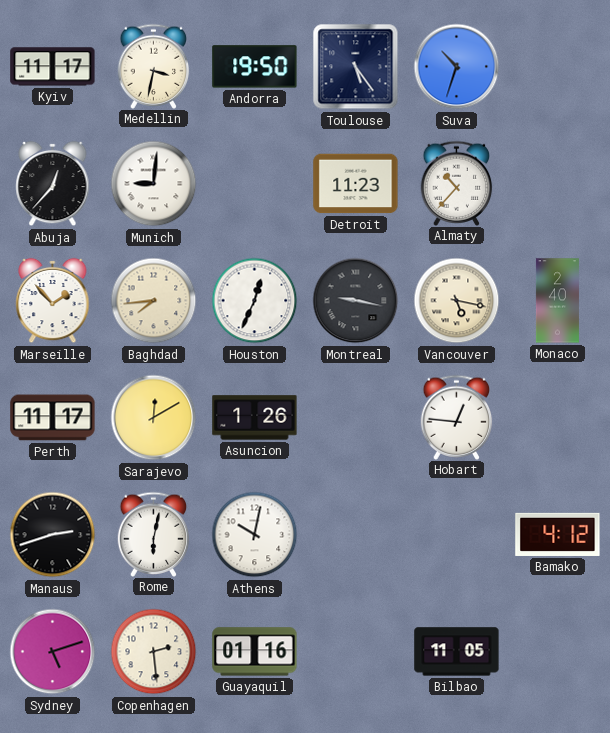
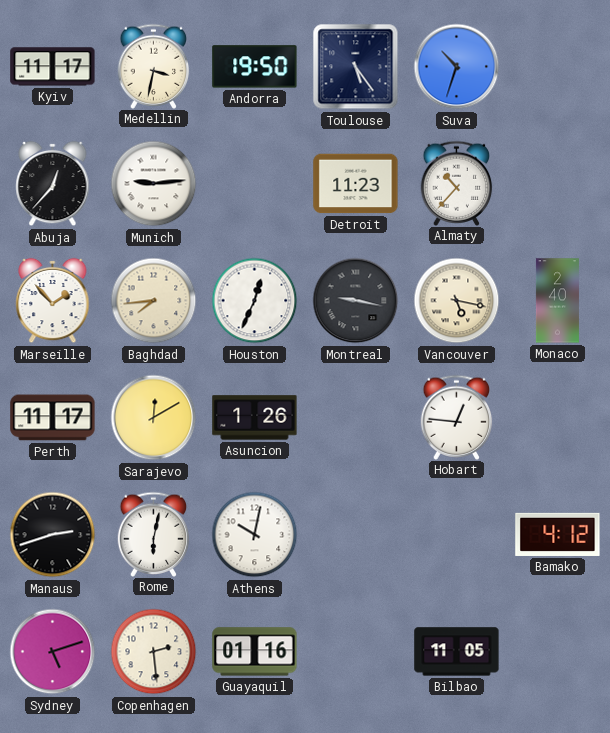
Munich: 9:01 -> 9:14 (154, 184)
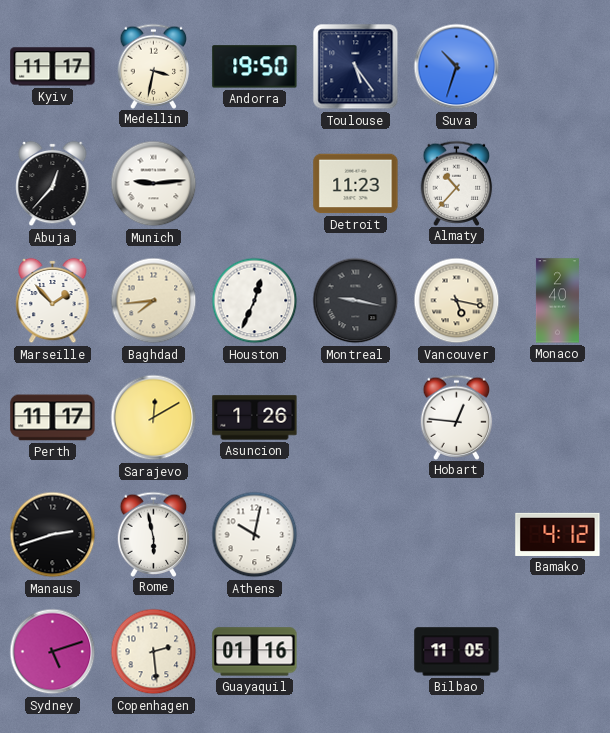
Rome: 6:02 -> 5:58 (154, 534)
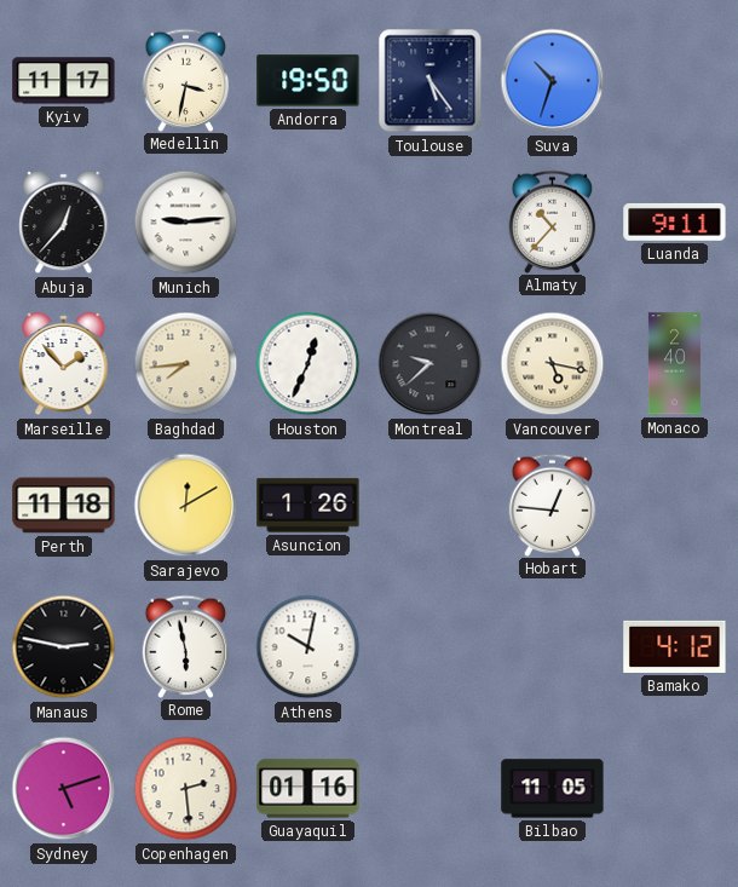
Detroit: 11:23 -> none (356, 184)
Luanda: none -> 9:11 (675, 221)
Montreal: 9:17 -> 9:38 (431, 364)
Perth: 11:17 -> 11:18 (64, 506)
Manaus: 2:42 -> 2:47 (64, 647)
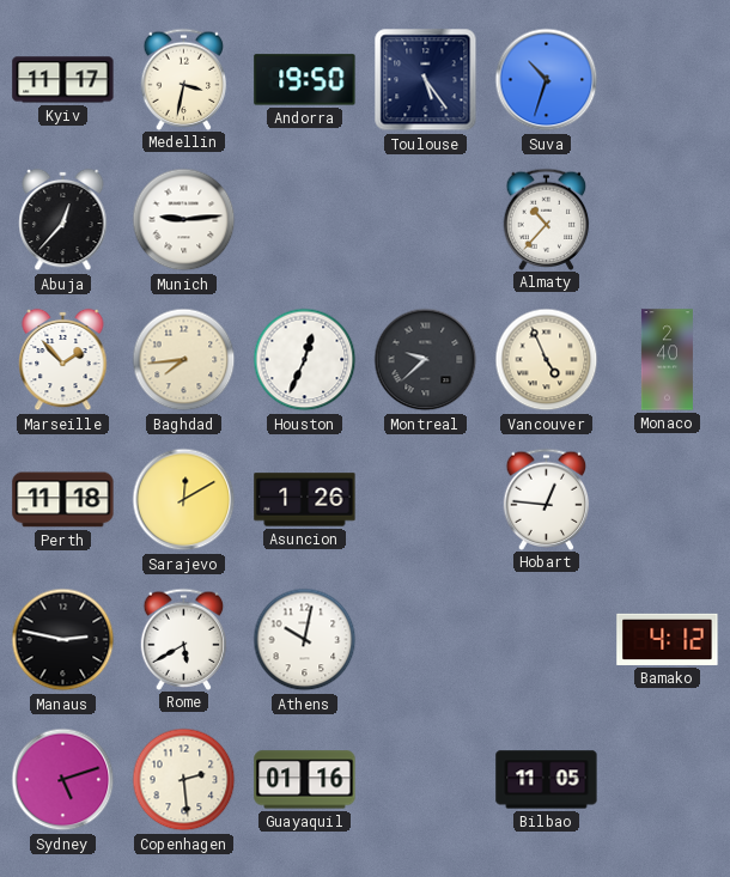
Luanda: 9:11 -> none (675, 221)
Vancouver: 5:17 -> 4:56 (547, 360)
Rome: 5:58 -> 5:40 (184, 639)
